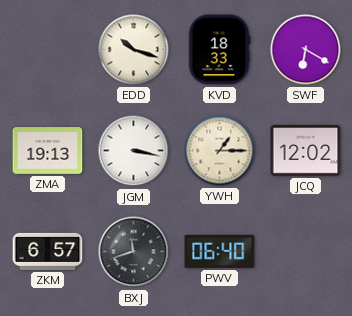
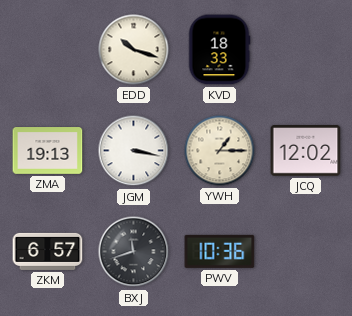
SWF: 6:20 -> none (306, 50)
PWV: 06:40 -> 10:36 (220, 251)
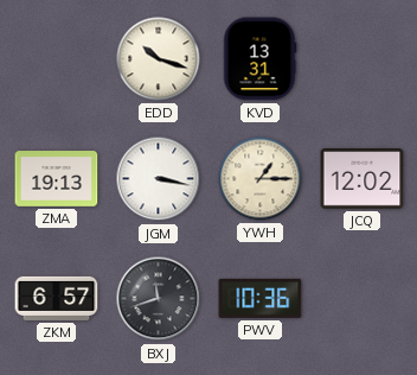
KVD: 18:33 -> 13:31 (259, 59)
